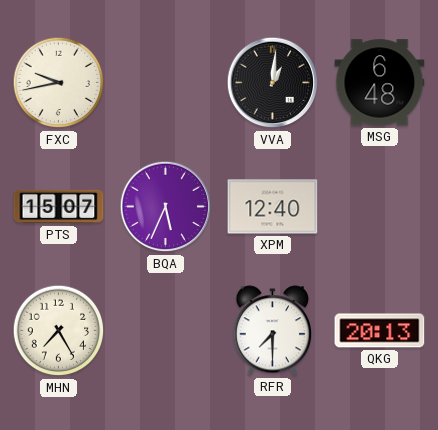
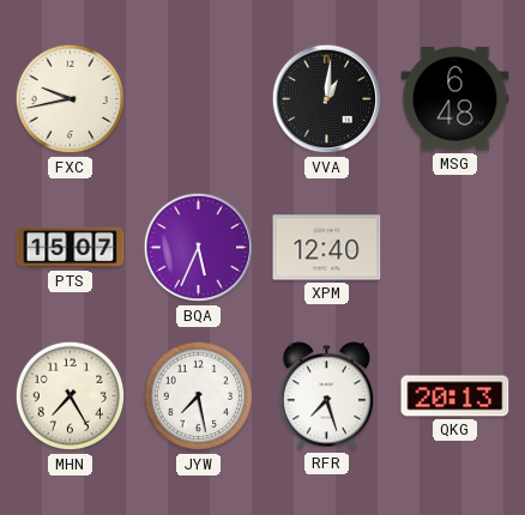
JYW: none -> 7:28 (199, 396)
RFR: 7:30 -> 7:27 (327, 396)
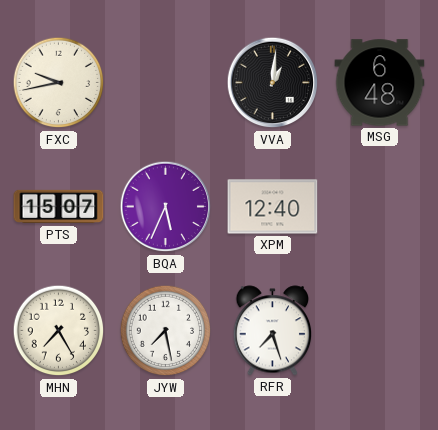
QKG: 20:13 -> none (455, 396)
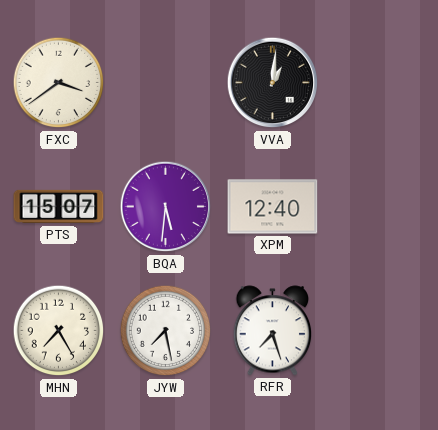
FXC: 9:43 -> 3:39 (59, 83)
MSG: 6:48 -> none (380, 83)
BQA: 5:34 -> 5:31 (166, 207)
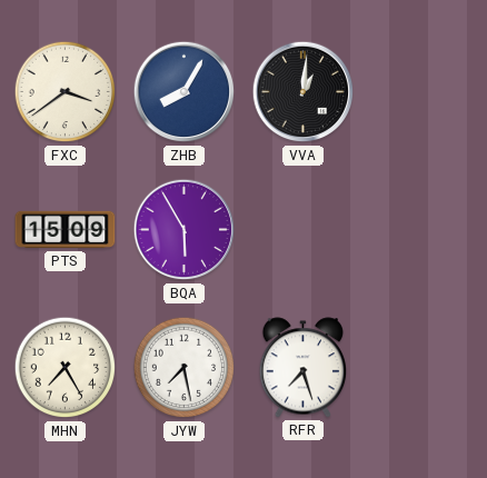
ZHB: none -> 8:05 (185, 92)
PTS: 15:07 -> 15:09 (66, 230)
BQA: 5:31 -> 5:55 (185, 230)
XPM: 12:40 -> none (273, 207)
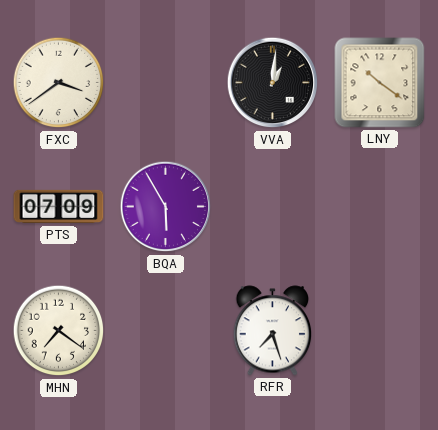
ZHB: 8:05 -> none (185, 92)
LNY: none -> 10:21 (380, 83)
PTS: 15:09 -> 07:09 (59, 207)
MHN: 7:25 -> 7:21 (59, 331)
JYW: 7:28 -> none (185, 368)
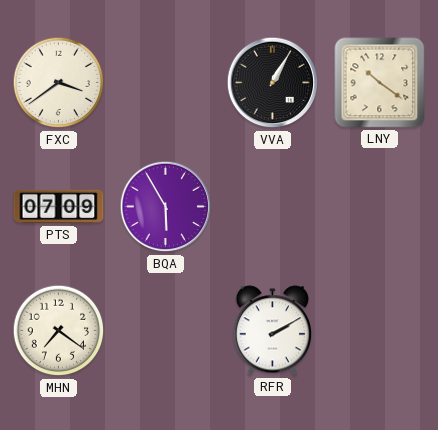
VVA: 1:01 -> 1:05 (273, 83)
RFR: 7:27 -> 2:10 (273, 331)
